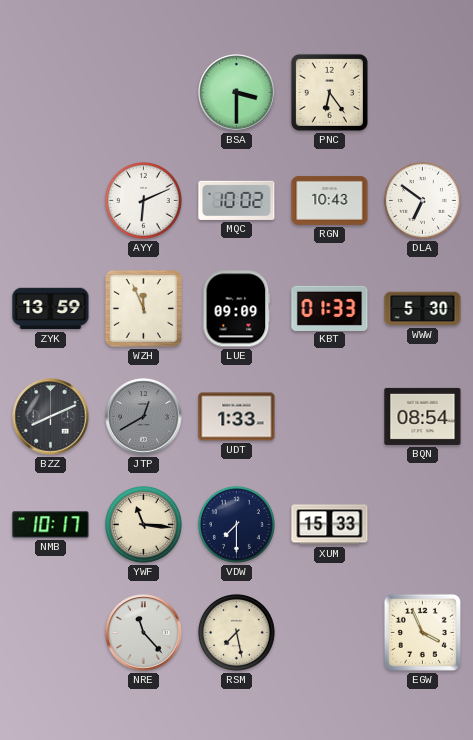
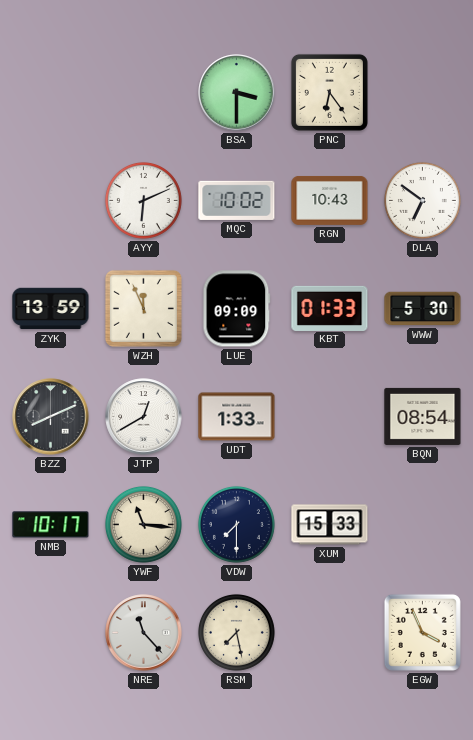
JTP dial: grey -> white (144, 417)
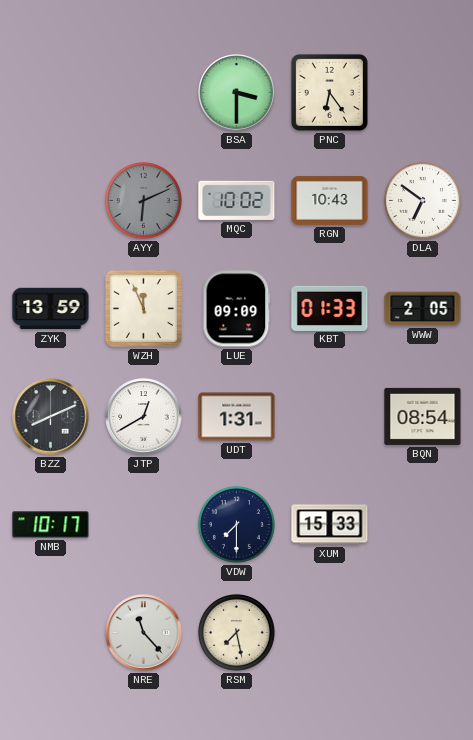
AYY dial: white -> grey (143, 200)
WWW: 5:30 -> 2:05 (423, 309)
UDT: 1:33 -> 1:31 (237, 417)
YWF: 11:16 -> none (143, 524)
EGW: 3:56 -> none (422, 632)
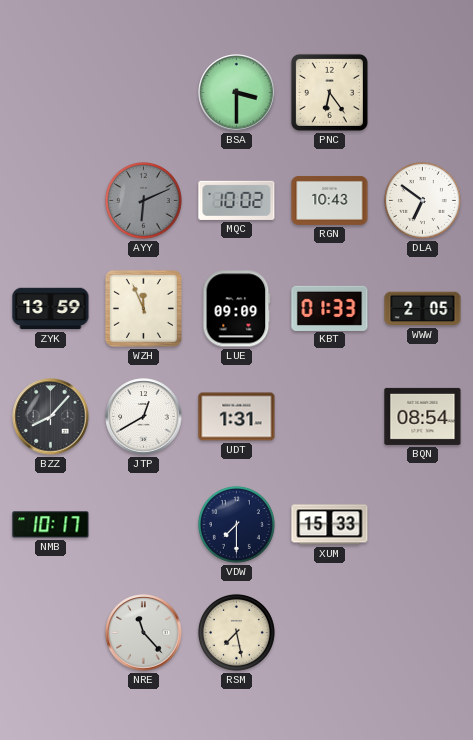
BZZ: 8:11 -> 8:07 (51, 417)
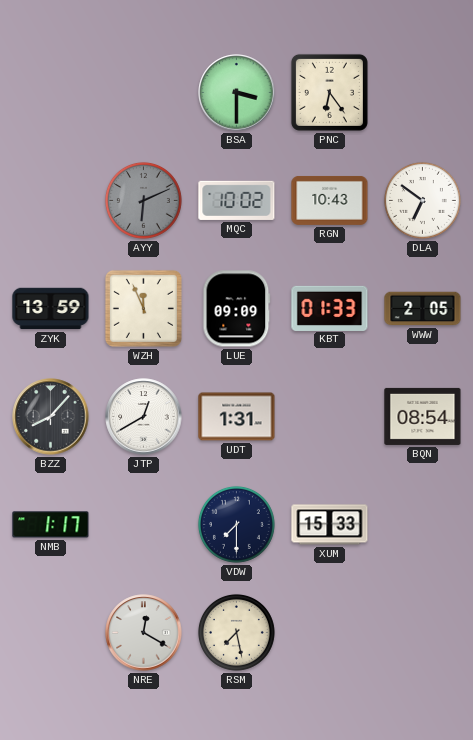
NMB: 10:17 -> 1:17 (51, 525)
NRE: 11:23 -> 12:20 (144, 633)
